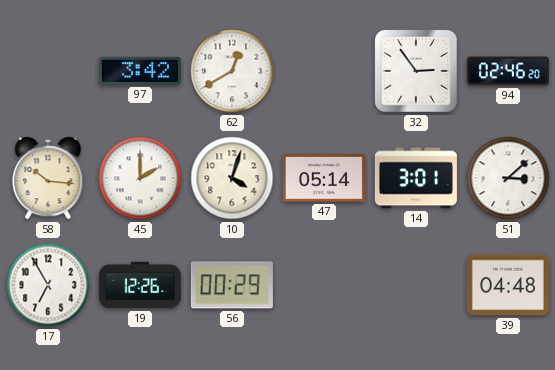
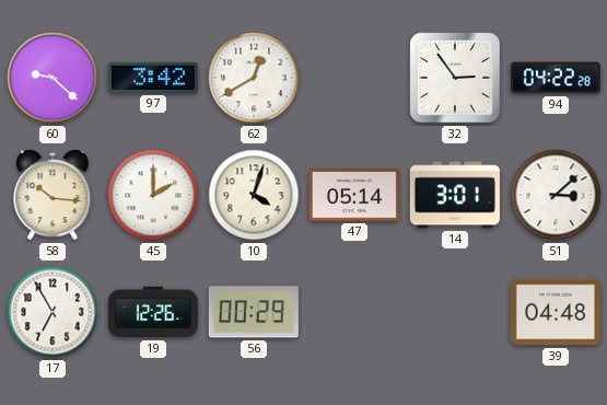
60: none -> 9:22 (52, 78)
94: 02:46 -> 04:22 (556, 78)
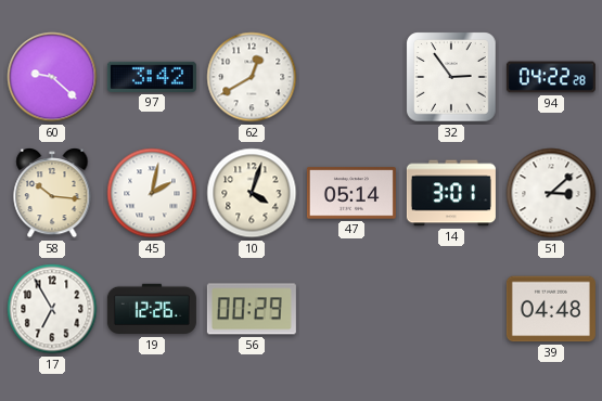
45: 2:00 -> 2:02 (152, 193)
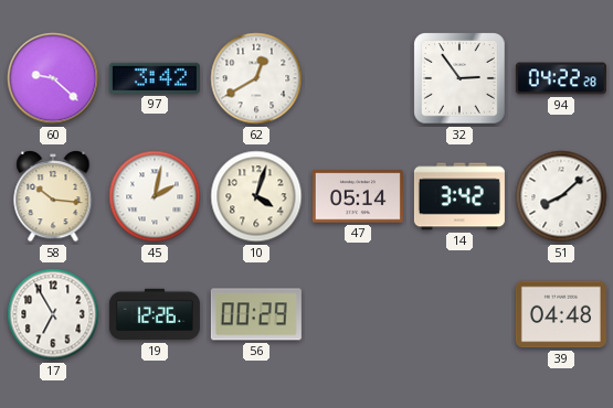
14: 3:01 -> 3:42 (459, 196)
51: 3:08 -> 8:08 (561, 196)
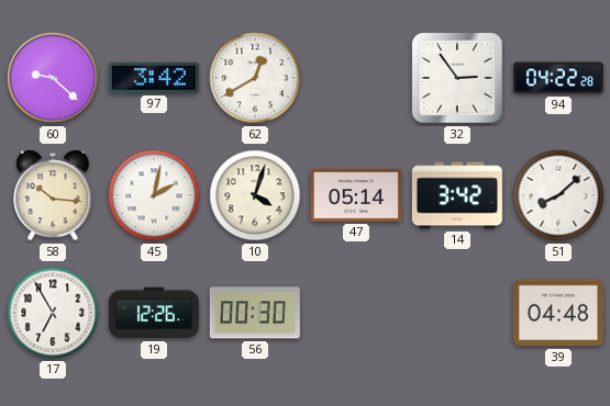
56: 00:29 -> 00:30 (255, 313)
